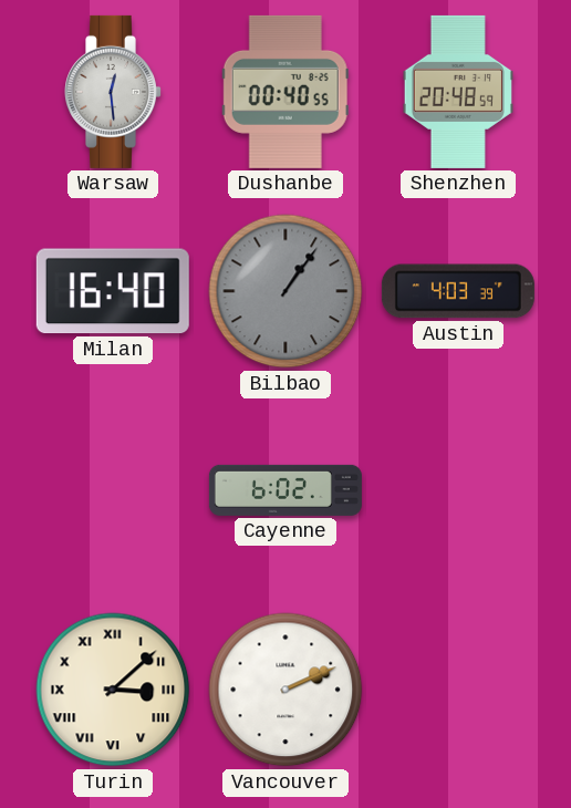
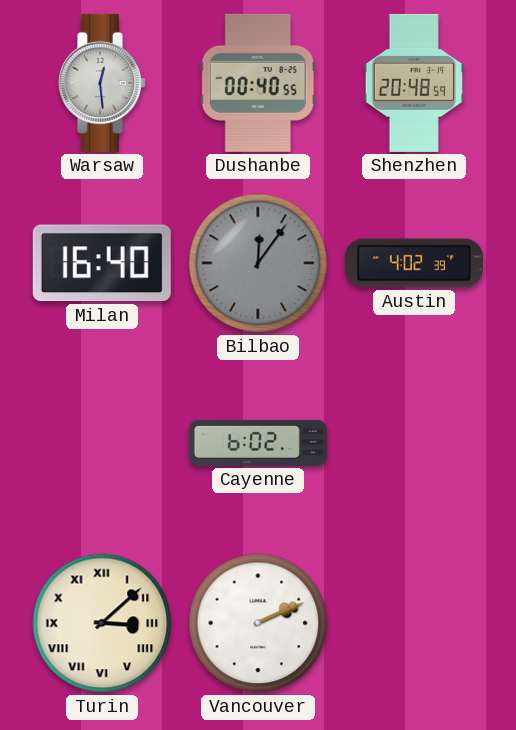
Bilbao: 1:06 -> 12:06 (258, 263)
Austin: 4:03 -> 4:02 (414, 263)
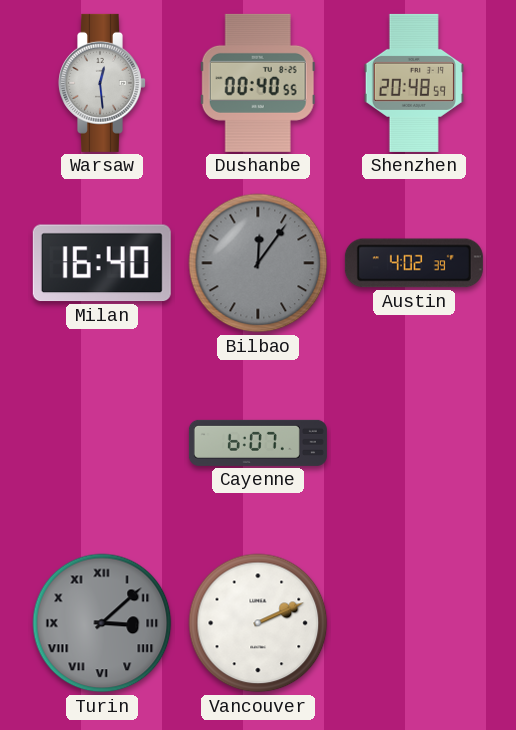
Cayenne: 6:02 -> 6:07 (258, 443)
Turin dial: cream -> grey (102, 623)
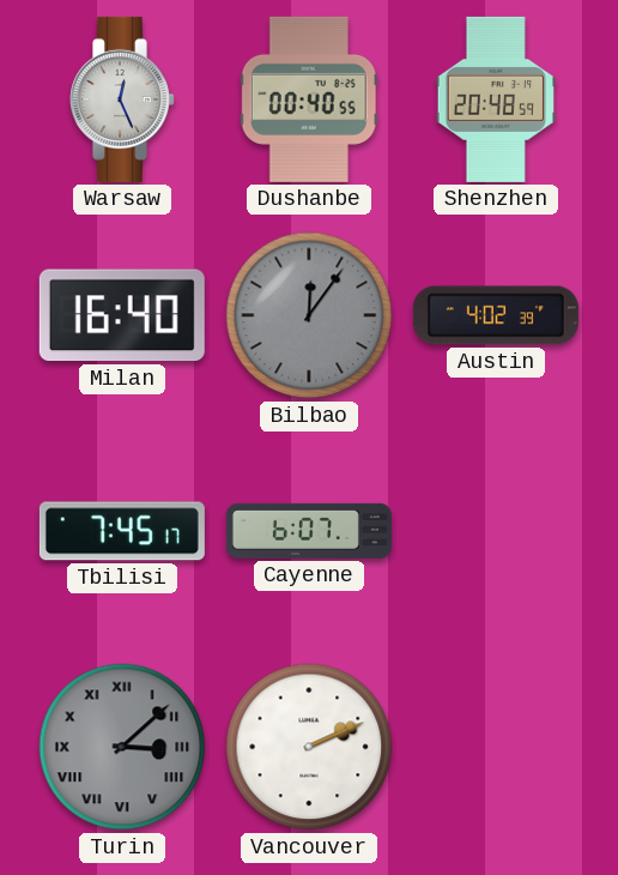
Warsaw: 12:29 -> 12:26 (123, 99)
Tbilisi: none -> 7:45 (122, 531)
